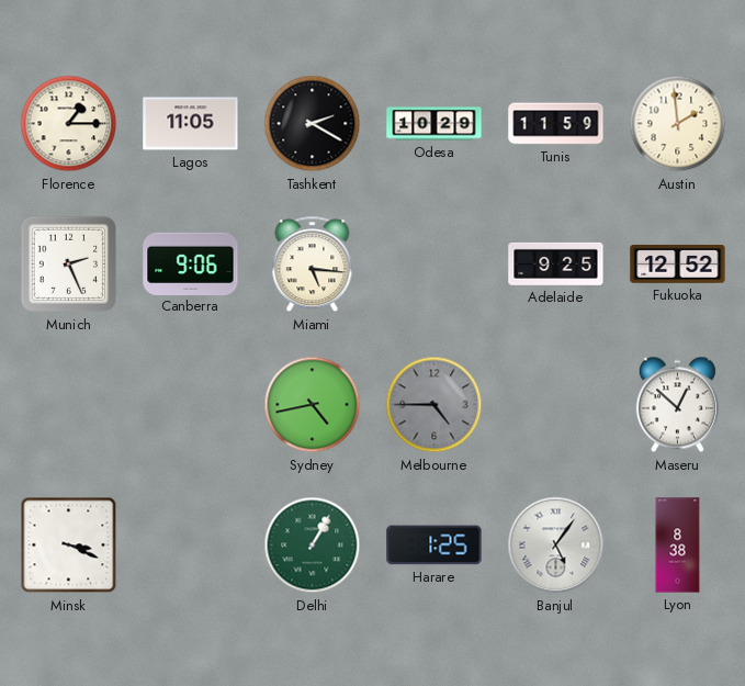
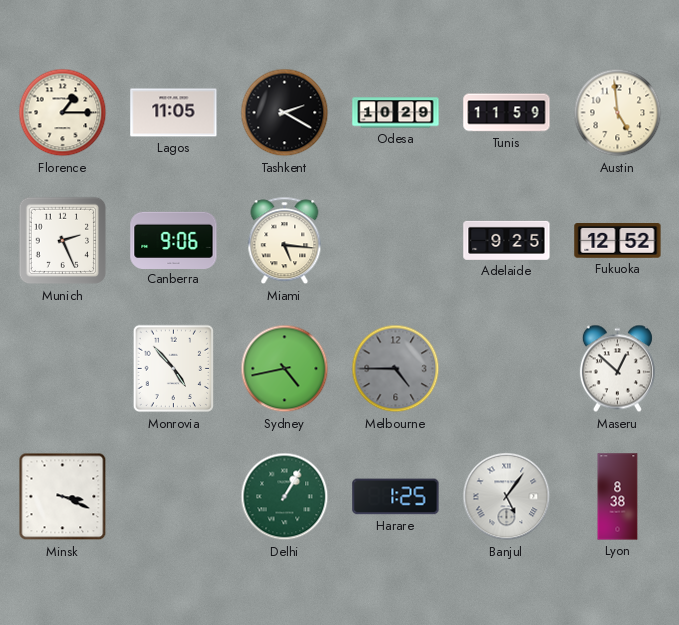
Austin: 1:59 -> 4:59 (618, 113)
Monrovia: none -> 4:53 (173, 369)
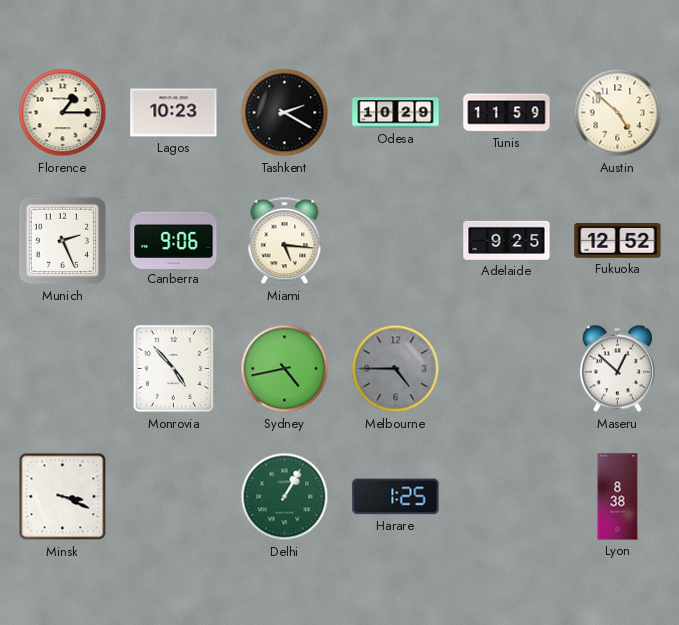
Lagos: 11:05 -> 10:23 (174, 113)
Austin: 4:59 -> 4:52 (618, 113)
Banjul: 5:06 -> none (507, 497)
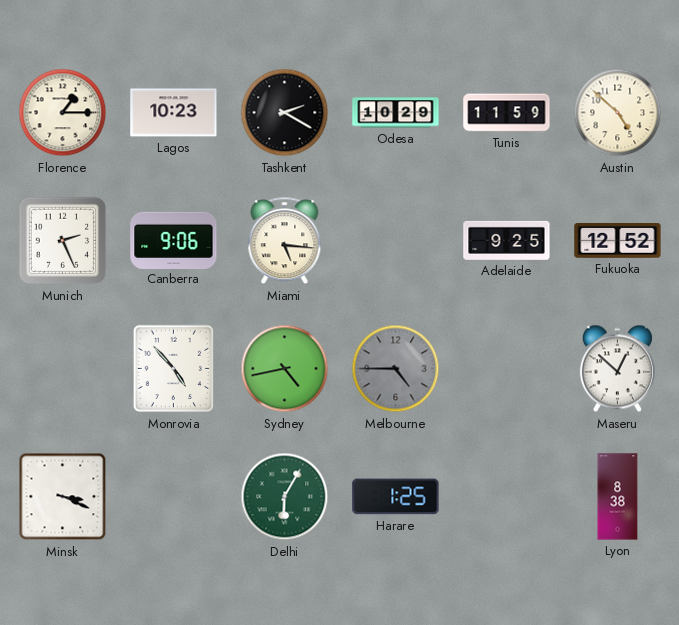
Delhi: 1:05 -> 6:05 (285, 497)
